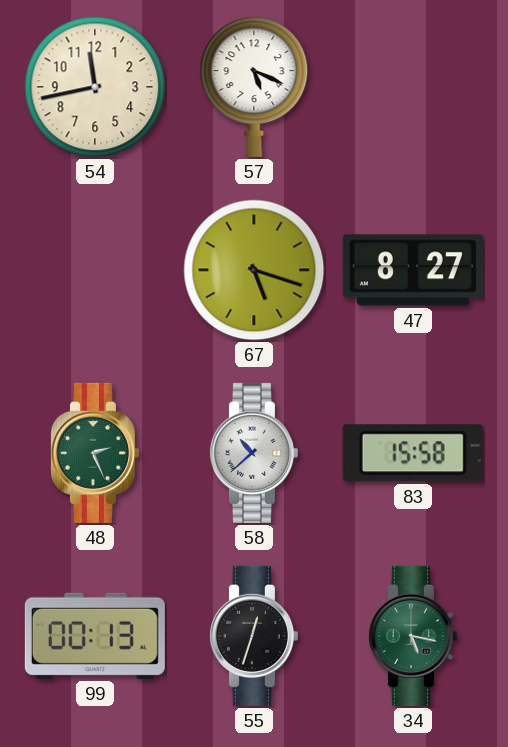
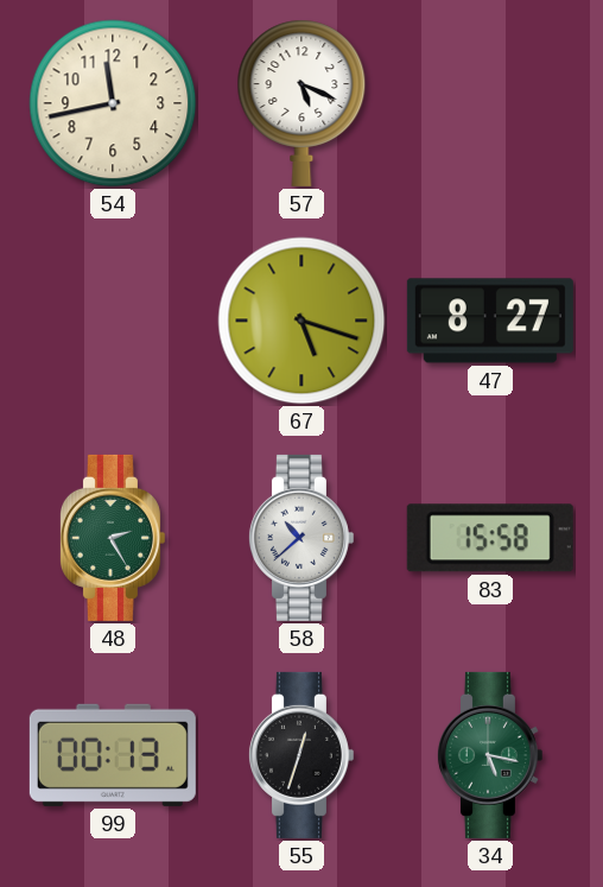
48: 2:26 -> 2:25 (112, 538)
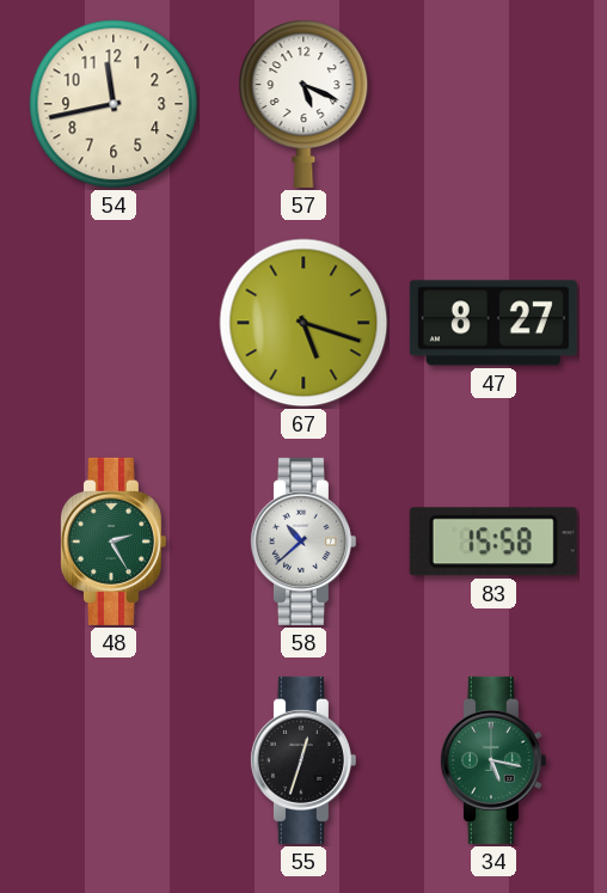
99: 00:13 -> none (113, 755)
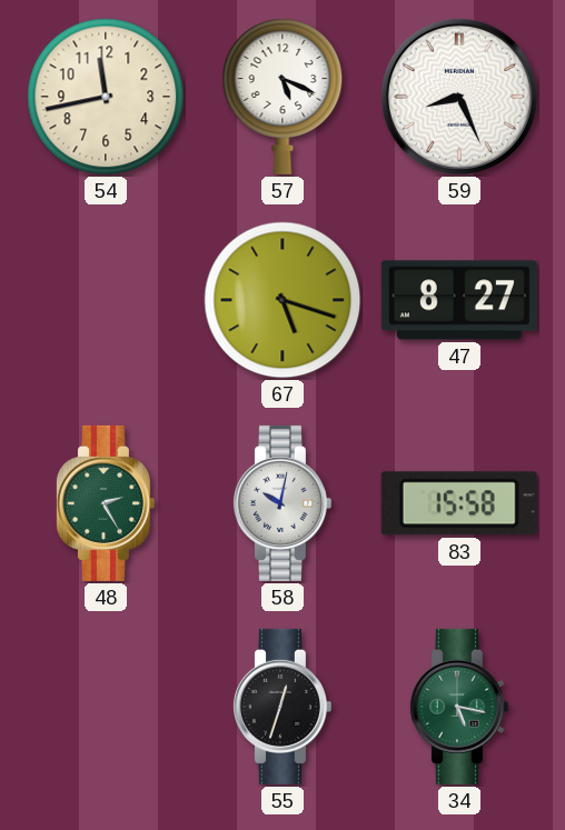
59: none -> 8:26 (459, 97)
58: 10:38 -> 10:02 (281, 503)
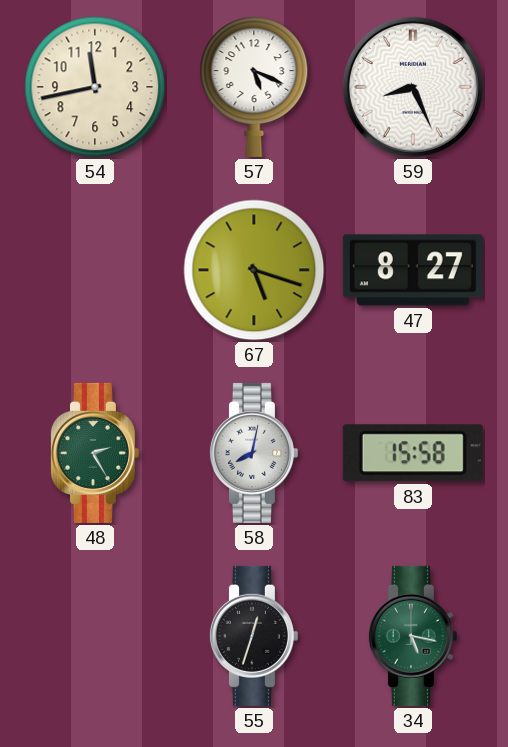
58: 10:02 -> 8:02 (253, 453)
